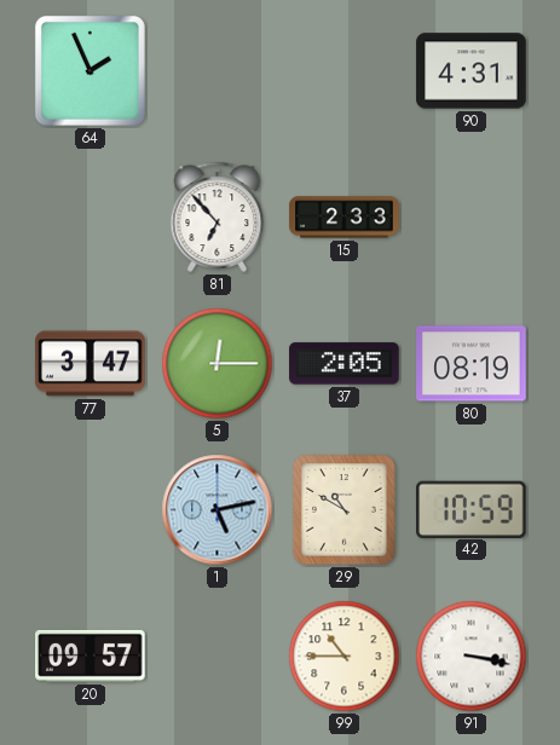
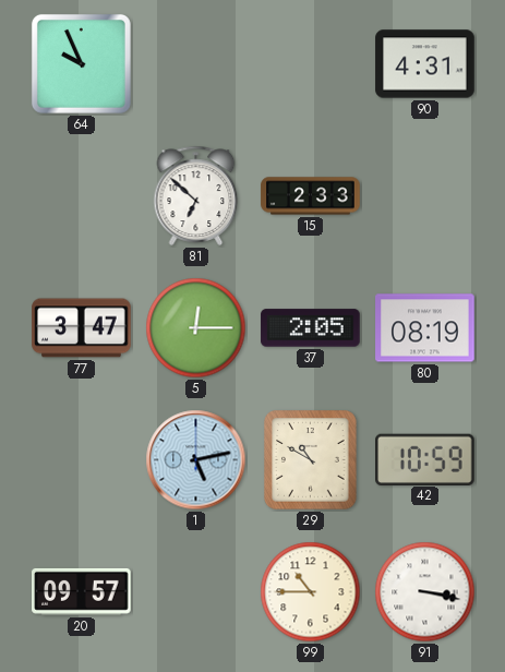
64: 1:56 -> 9:56 (81, 63)
81: 6:53 -> 6:52 (196, 195)
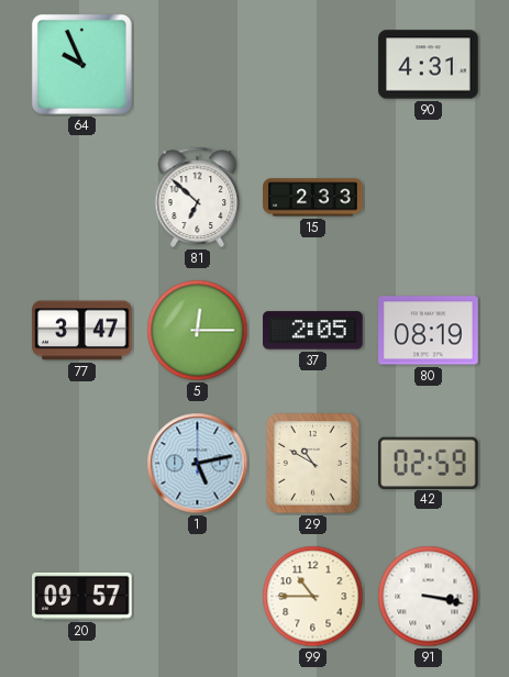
42: 10:59 -> 02:59 (429, 463)
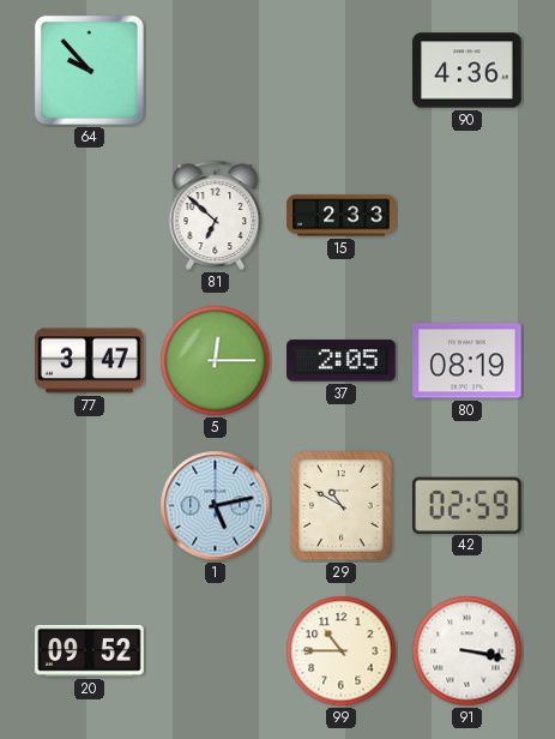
64: 9:56 -> 9:53 (89, 70)
90: 4:31 -> 4:36 (467, 71)
20: 09:57 -> 09:52 (90, 650)
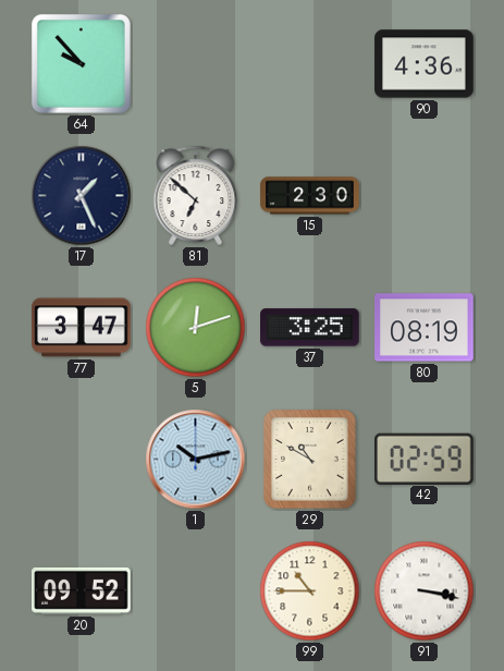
17: none -> 1:26 (82, 196)
15: 2:33 -> 2:30 (310, 196)
5: 12:15 -> 12:12 (196, 328)
37: 2:05 -> 3:25 (310, 328)
1: 5:13 -> 10:13 (196, 460)
